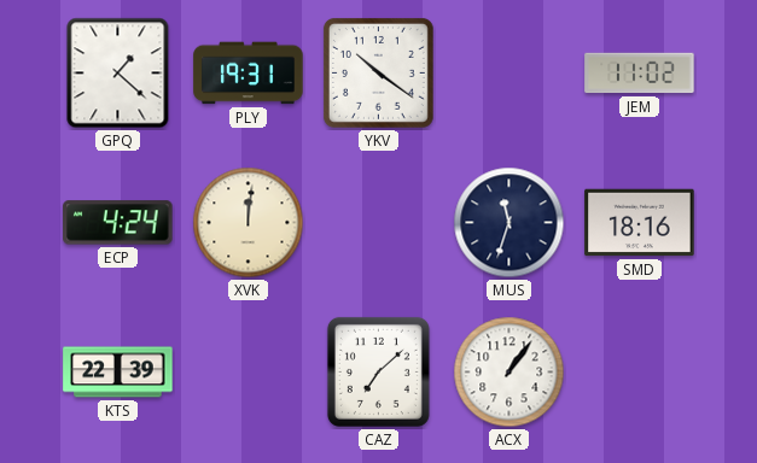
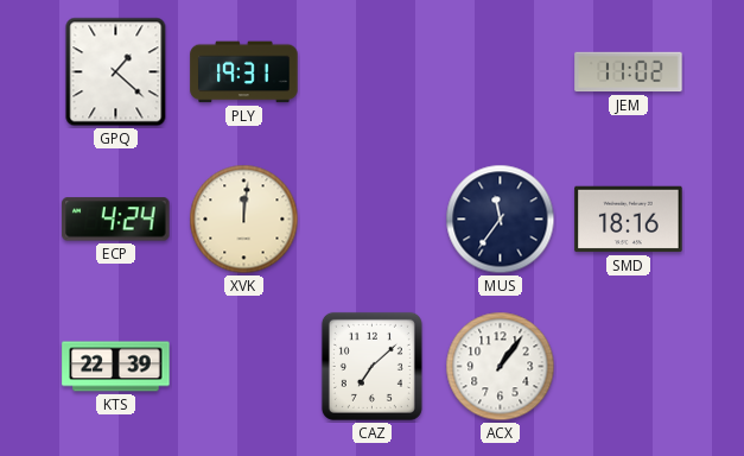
YKV: 10:21 -> none (378, 72)
MUS: 11:33 -> 11:36 (501, 220)
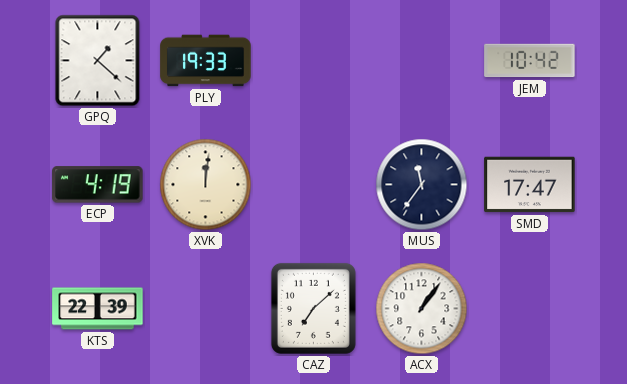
PLY: 19:31 -> 19:33 (206, 61)
JEM: 11:02 -> 10:42 (530, 61)
ECP: 4:24 -> 4:19 (98, 185)
SMD: 18:16 -> 17:47 (530, 185)
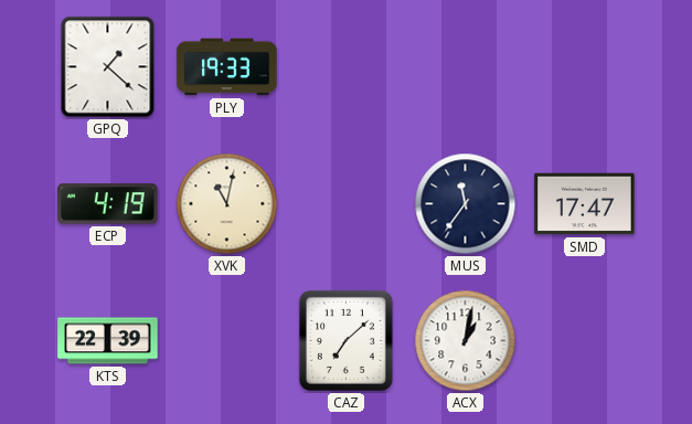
JEM: 10:42 -> none (530, 61)
XVK: 12:01 -> 11:02 (227, 204)
ACX: 1:06 -> 1:02 (466, 341)
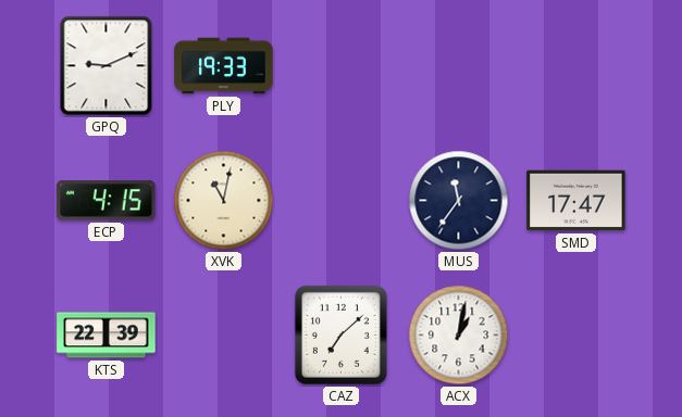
GPQ: 1:22 -> 9:11 (107, 66)
ECP: 4:19 -> 4:15 (107, 201)
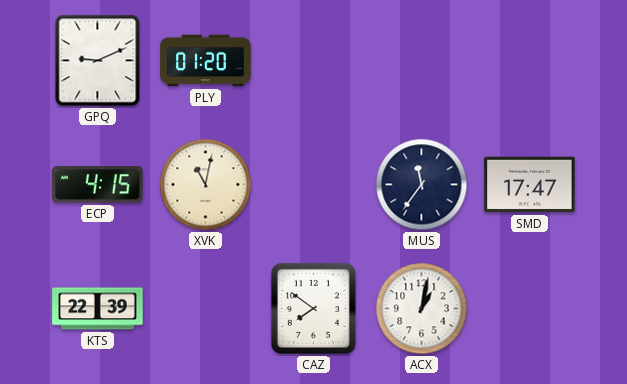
PLY: 19:33 -> 01:20 (206, 61)
CAZ: 7:08 -> 7:51 (313, 308)
